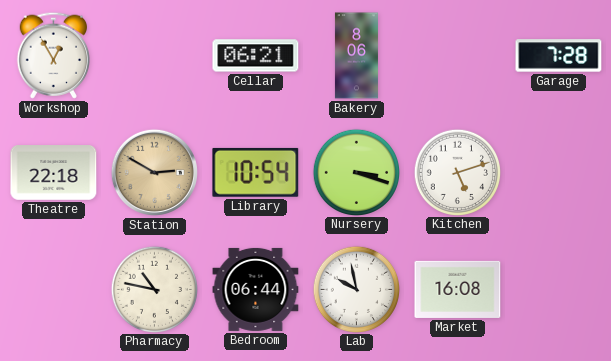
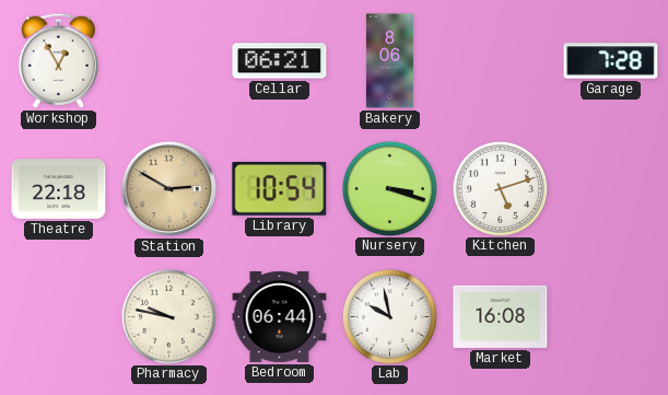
Pharmacy: 10:47 -> 9:47 (168, 316)
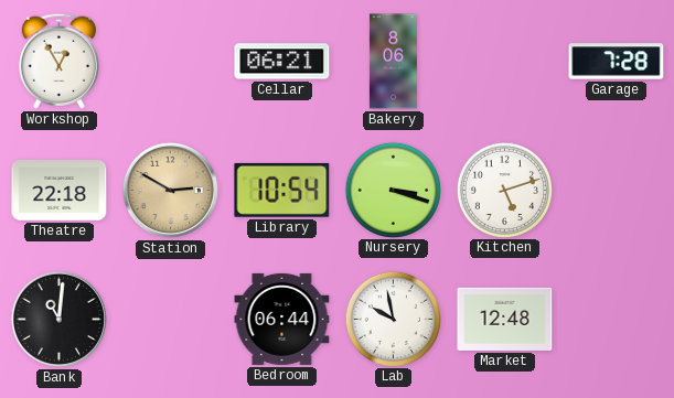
Bank: none -> 11:01 (58, 319)
Pharmacy: 9:47 -> none (168, 316)
Market: 16:08 -> 12:48 (505, 319)
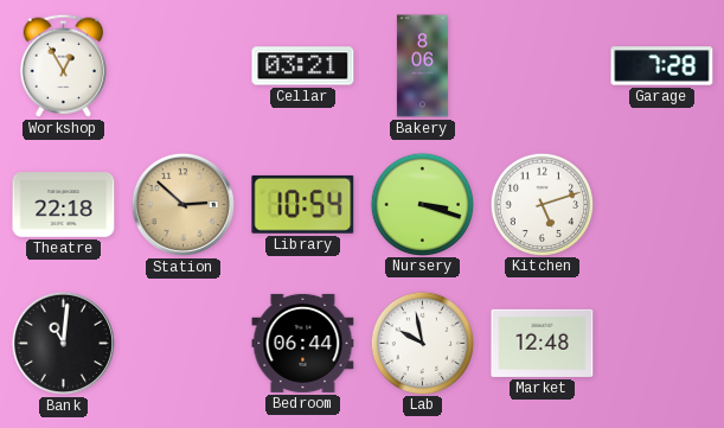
Cellar: 06:21 -> 03:21 (303, 66)
Station: 2:50 -> 2:52 (182, 204)
